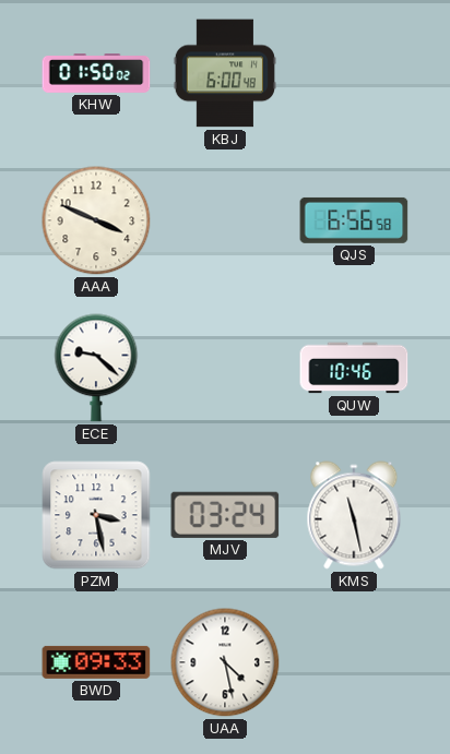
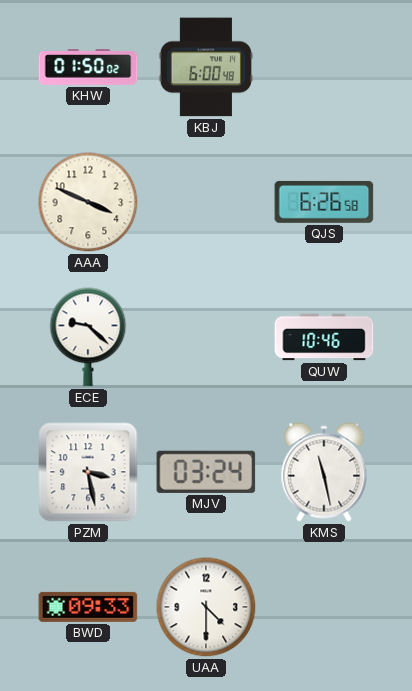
QJS: 6:56 -> 6:26 (324, 202)
UAA: 4:28 -> 4:30 (206, 607)
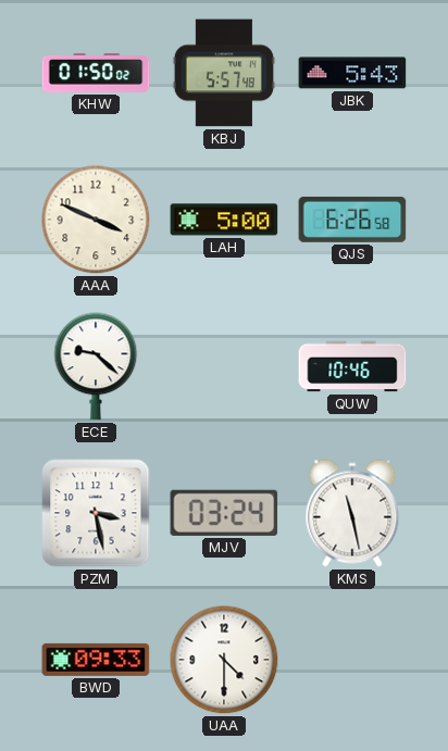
KBJ: 6:00 -> 5:57 (224, 73)
JBK: none -> 5:43 (352, 73)
LAH: none -> 5:00 (224, 220)
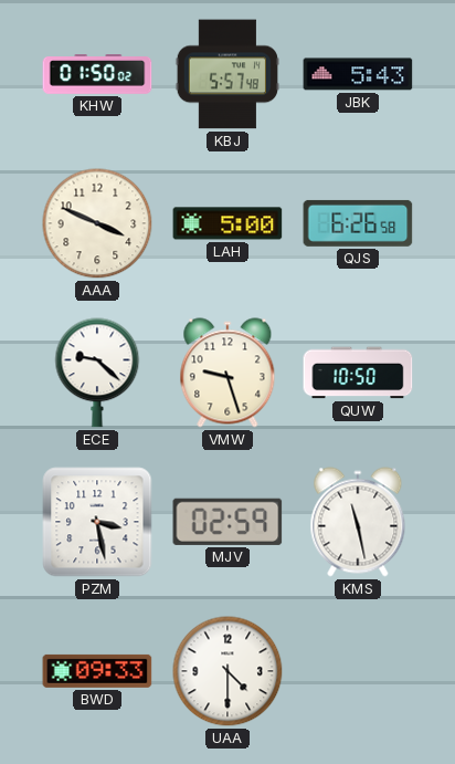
VMW: none -> 9:27 (227, 373)
QUW: 10:46 -> 10:50 (358, 373)
MJV: 03:24 -> 02:59 (227, 522)
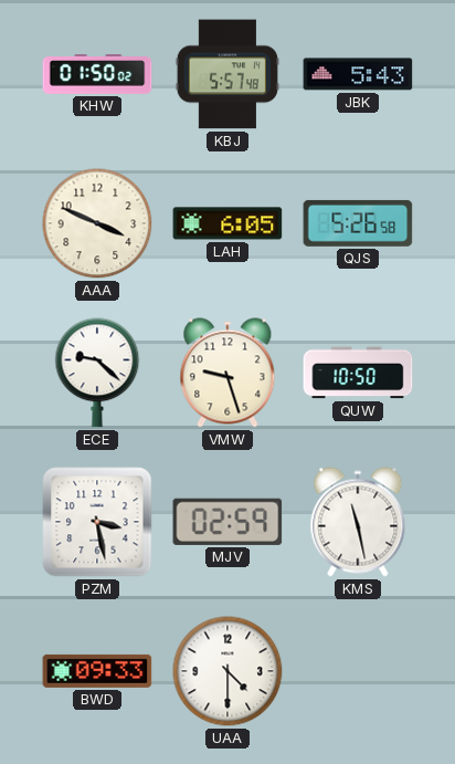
LAH: 5:00 -> 6:05 (227, 223)
QJS: 6:26 -> 5:26 (358, 223)
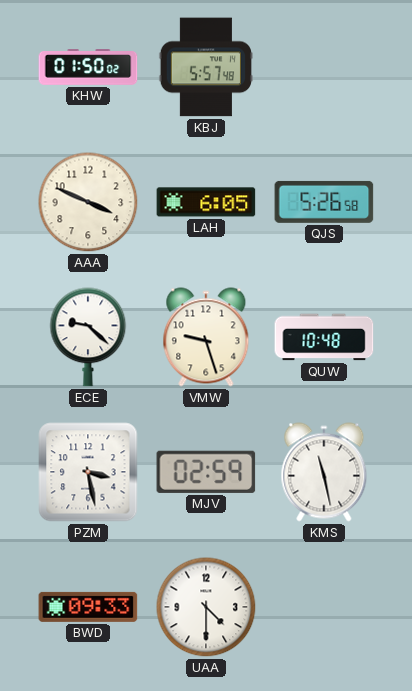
JBK: 5:43 -> none (358, 74)
QUW: 10:50 -> 10:48 (324, 337)
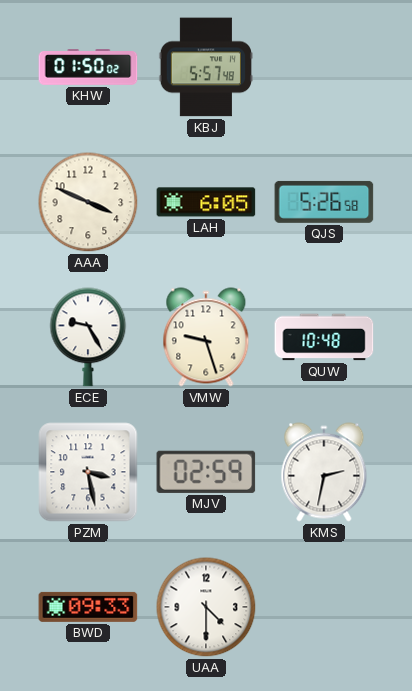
ECE: 9:22 -> 9:25 (88, 337)
KMS: 11:28 -> 2:32 (324, 472)
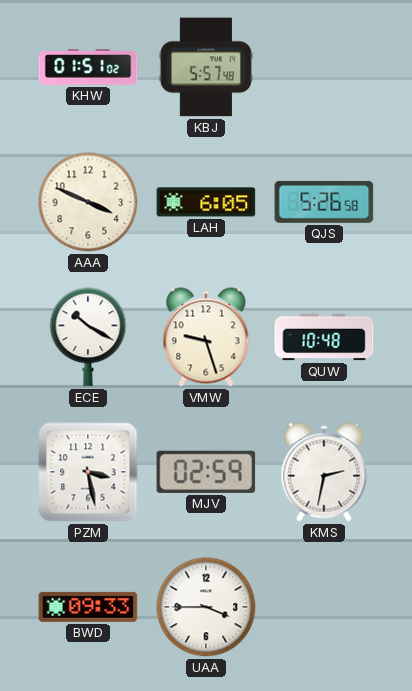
KHW: 01:50 -> 01:51 (88, 67)
ECE: 9:25 -> 10:20 (88, 337)
UAA: 4:30 -> 3:45 (206, 607)
